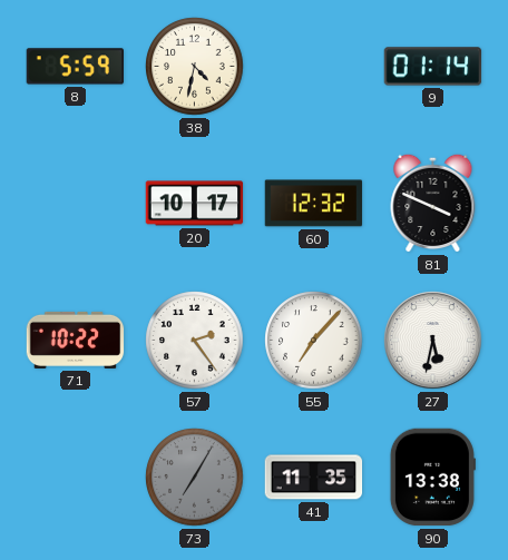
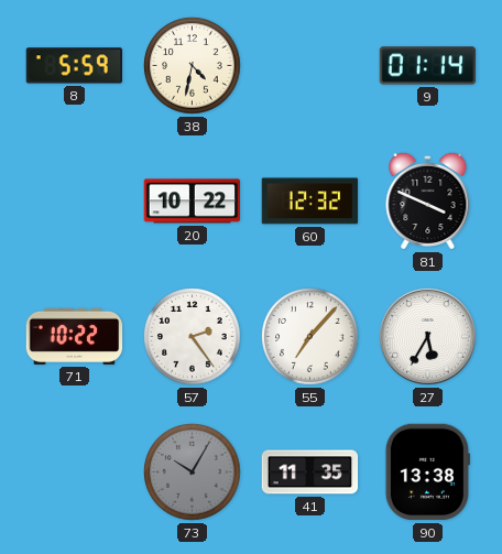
20: 10:17 -> 10:22 (193, 202)
27: 5:32 -> 5:35 (428, 337)
73: 7:05 -> 10:05 (193, 472)
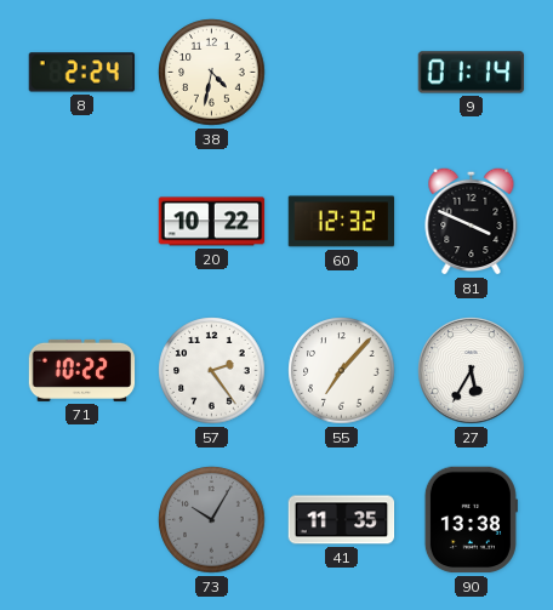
8: 5:59 -> 2:24 (81, 73)
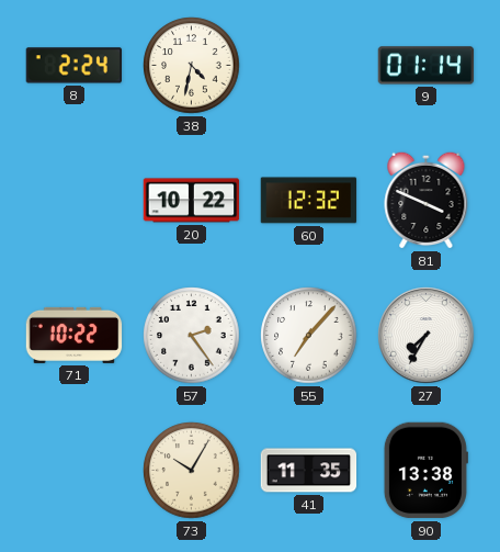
27: 5:35 -> 7:35 (427, 336)
73 dial: grey -> cream (192, 471)
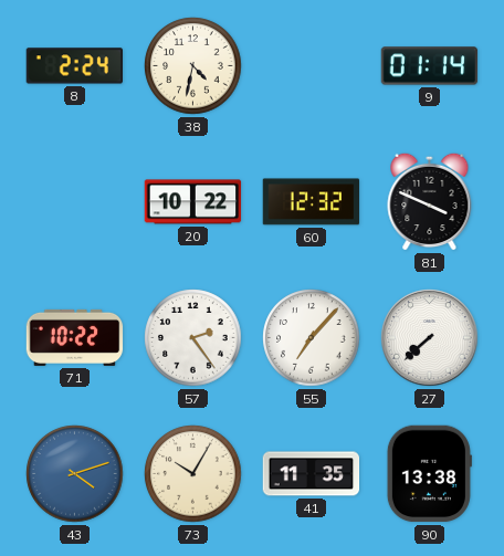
27: 7:35 -> 7:38 (430, 338)
43: none -> 4:12 (75, 474)
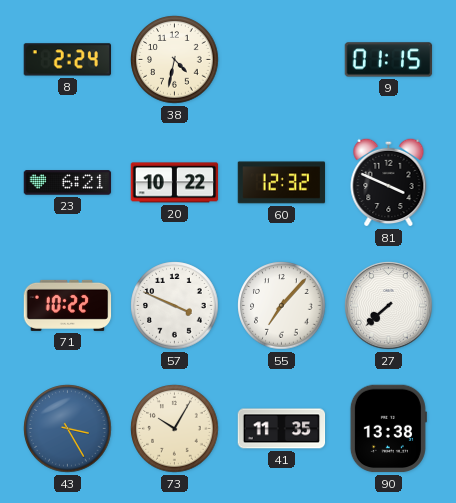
9: 01:14 -> 01:15 (389, 60)
23: none -> 6:21 (68, 183)
57: 2:24 -> 3:49 (175, 306)
43: 4:12 -> 3:25 (68, 429)
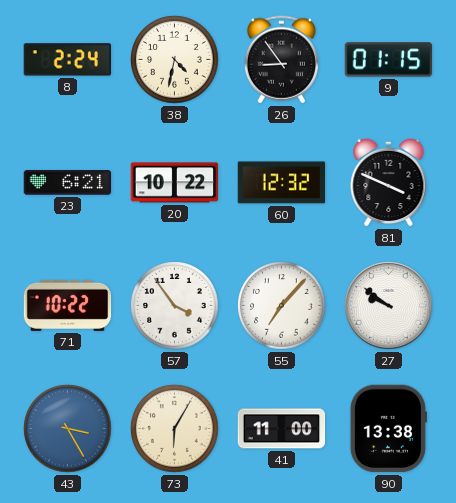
26: none -> 8:54 (281, 60)
57: 3:49 -> 3:54 (175, 306)
27: 7:38 -> 9:51 (389, 306)
73: 10:05 -> 6:05 (175, 429)
41: 11:35 -> 11:00 (282, 429)
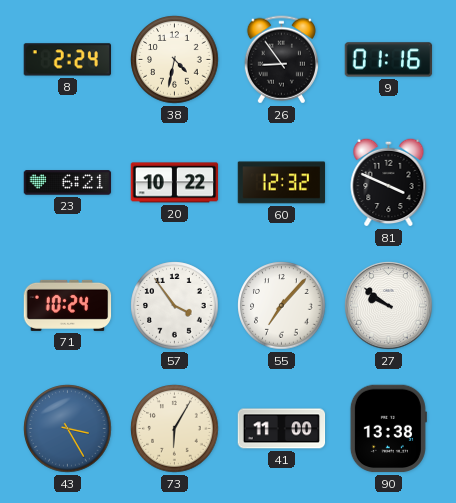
9: 01:15 -> 01:16 (389, 60)
71: 10:22 -> 10:24 (68, 305)
